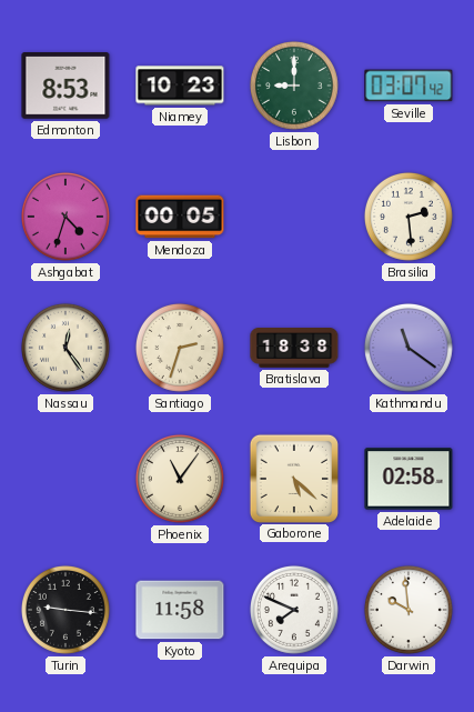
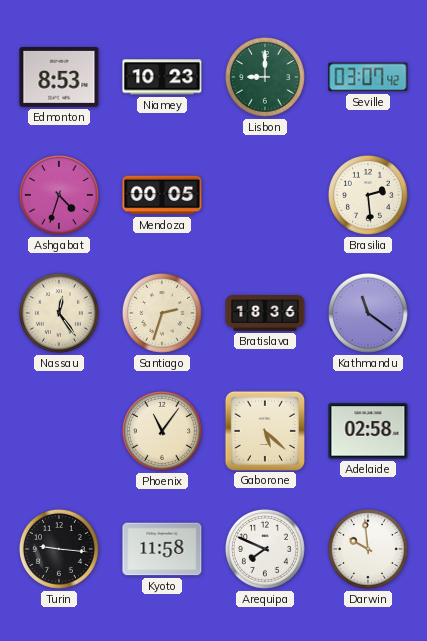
Bratislava: 18:38 -> 18:36 (265, 314)
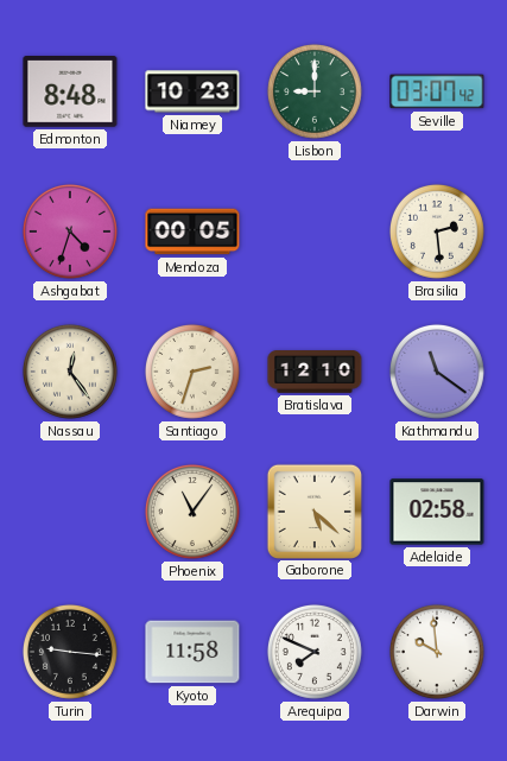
Edmonton: 8:53 -> 8:48 (70, 93)
Bratislava: 18:36 -> 12:10 (315, 373)
